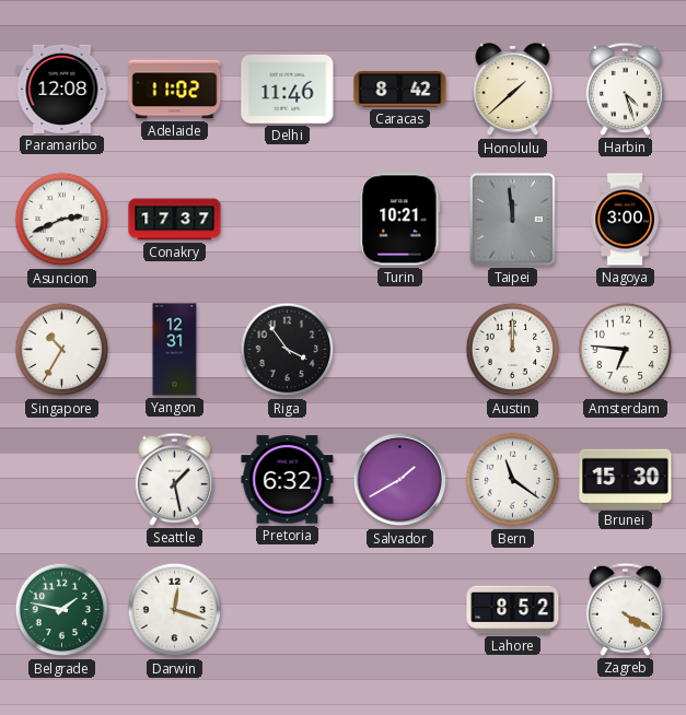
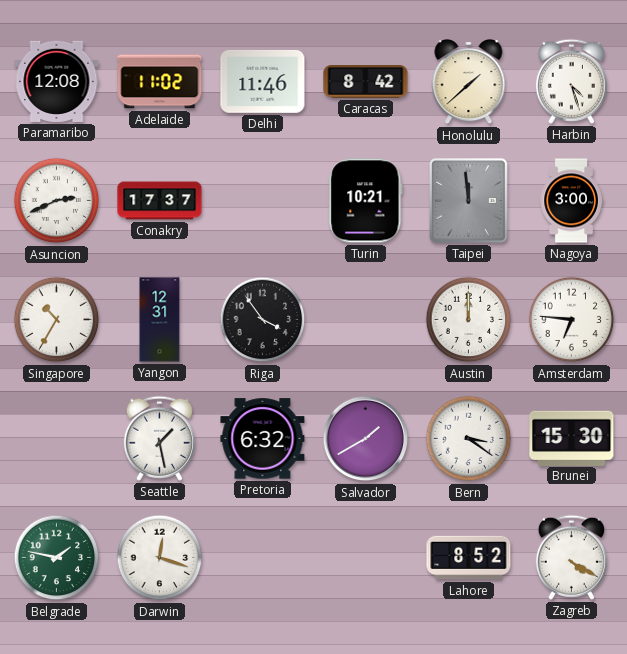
Bern: 11:21 -> 3:21 (469, 439)
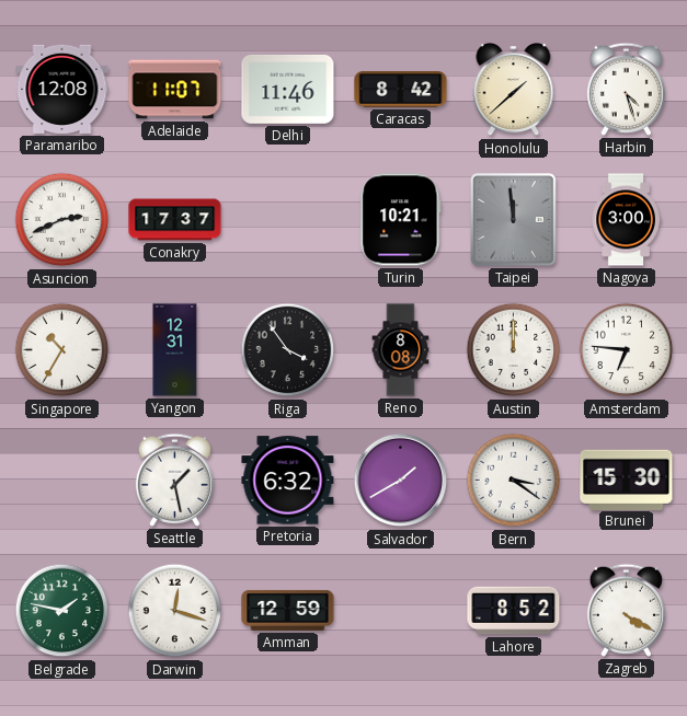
Adelaide: 11:02 -> 11:07 (175, 90)
Reno: none -> 8:08 (401, 350)
Amman: none -> 12:59 (288, 610)
